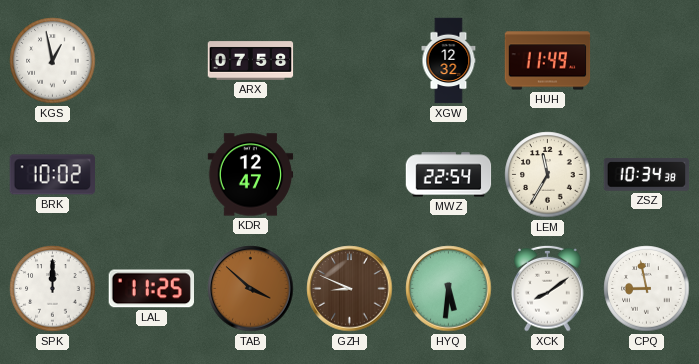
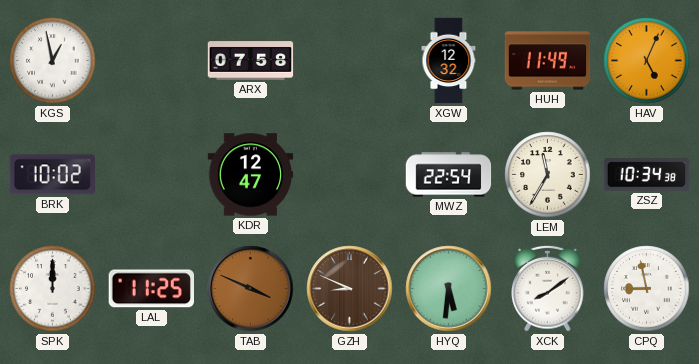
HAV: none -> 5:04 (647, 61)
TAB: 3:52 -> 3:49 (251, 289)
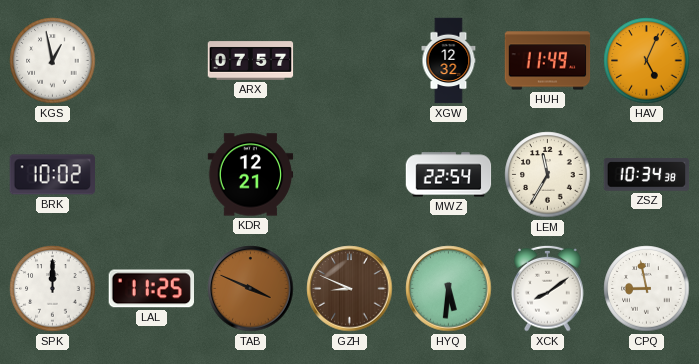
ARX: 07:58 -> 07:57 (251, 61)
KDR: 12:47 -> 12:21 (251, 175)
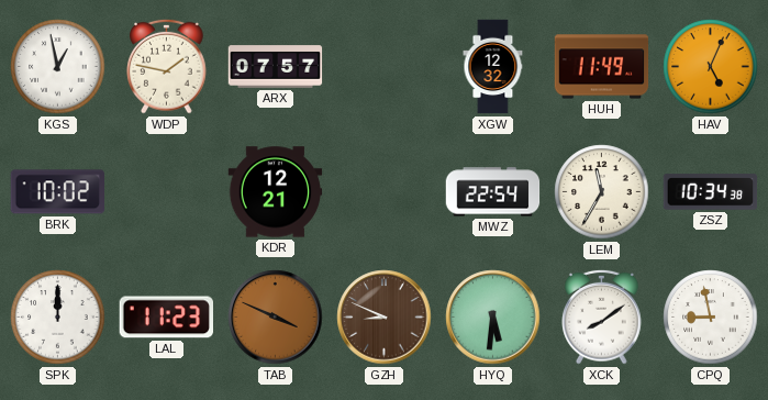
WDP: none -> 1:47 (167, 66)
LAL: 11:25 -> 11:23 (166, 318)
